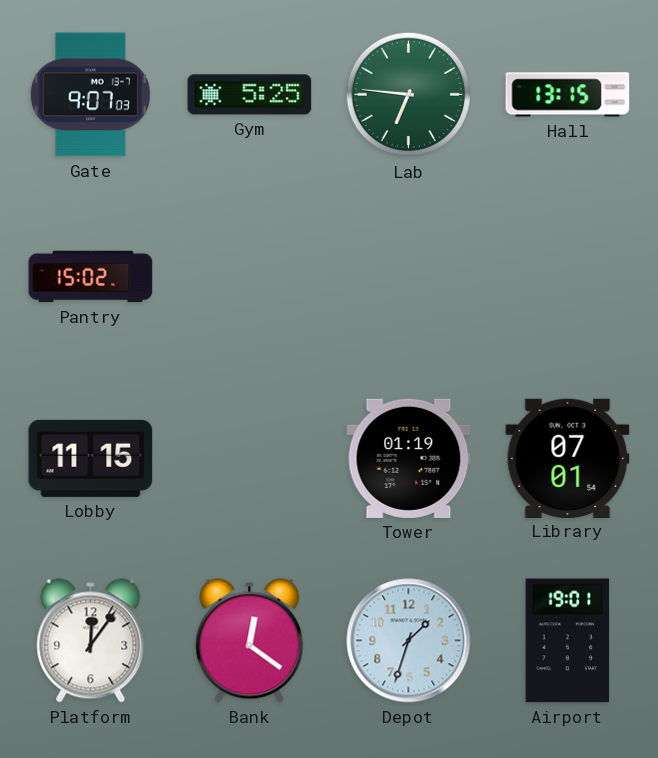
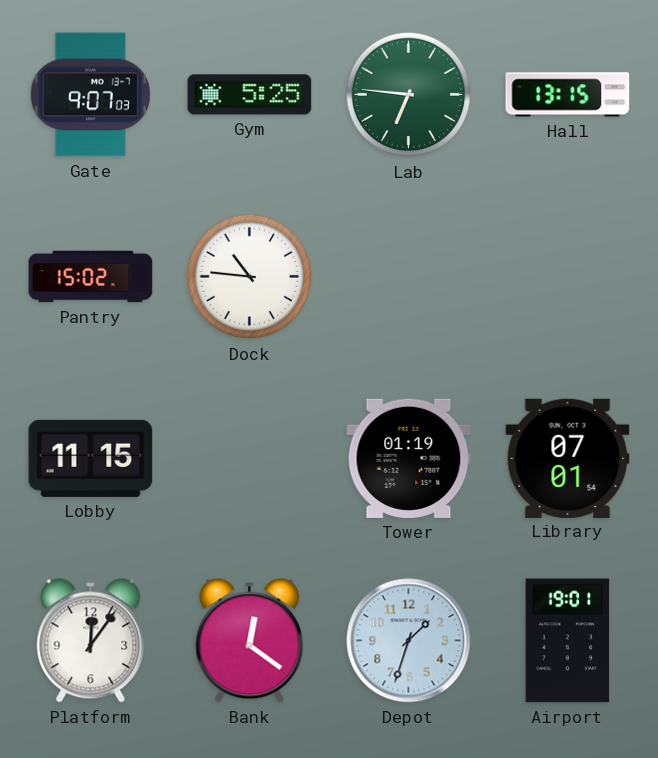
Dock: none -> 10:46 (250, 277)
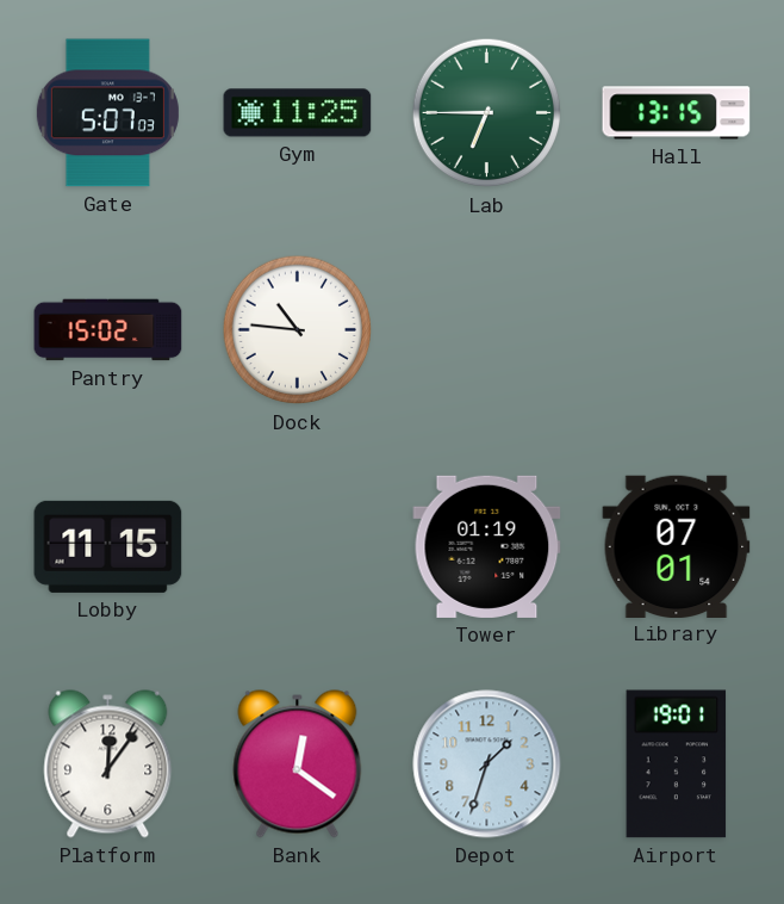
Gate: 9:07 -> 5:07 (107, 113)
Gym: 5:25 -> 11:25 (298, 113)
Lab: 6:46 -> 6:45 (487, 113)
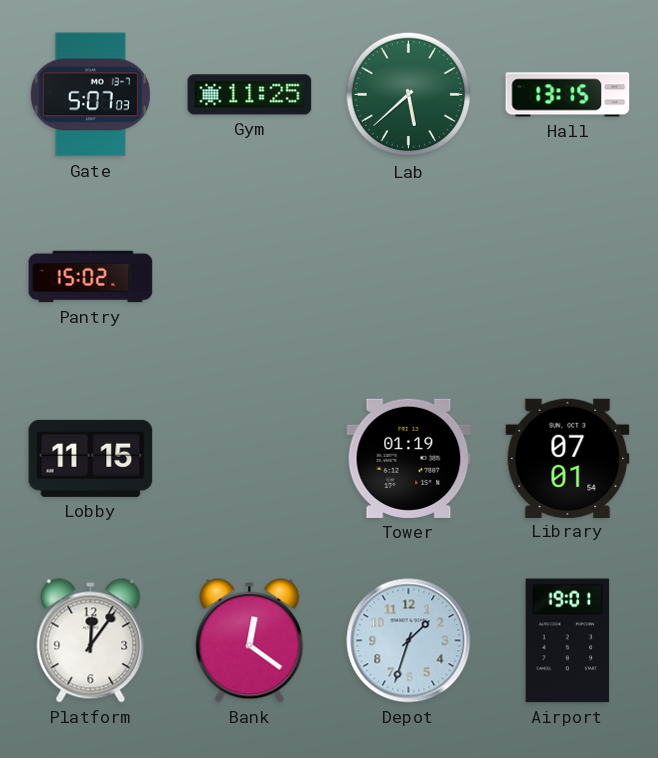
Lab: 6:45 -> 5:38 (409, 95)
Dock: 10:46 -> none (298, 330)
